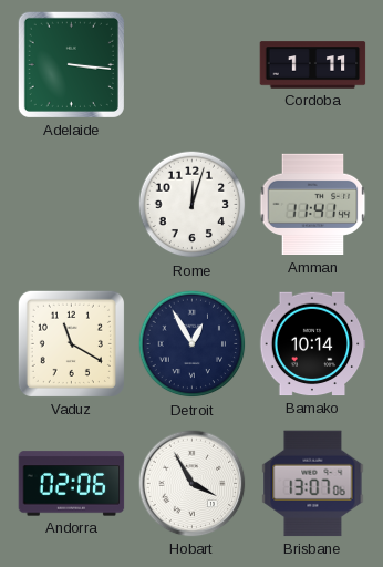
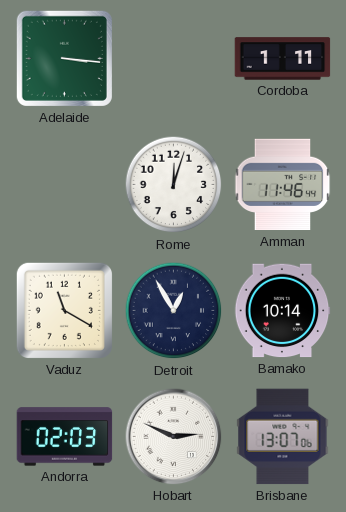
Amman: 11:41 -> 11:46 (283, 185)
Andorra: 02:06 -> 02:03 (65, 437)
Hobart: 3:55 -> 2:49 (174, 437)
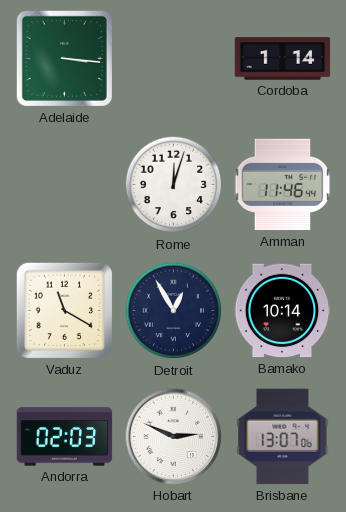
Cordoba: 1:11 -> 1:14 (283, 59)
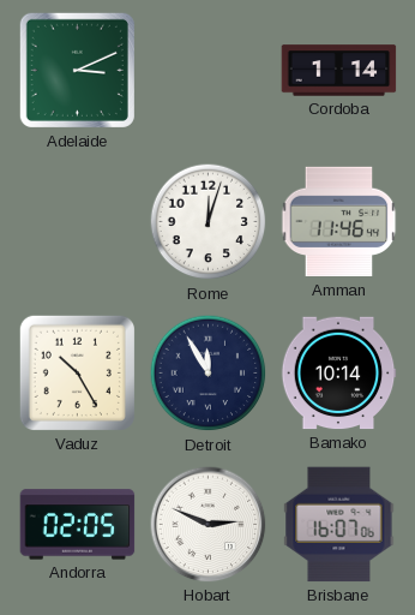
Adelaide: 3:16 -> 3:11 (77, 70)
Vaduz: 11:20 -> 10:25 (77, 372)
Detroit: 12:55 -> 11:55 (209, 374)
Andorra: 02:03 -> 02:05 (78, 525)
Brisbane: 13:07 -> 16:07 (339, 525)
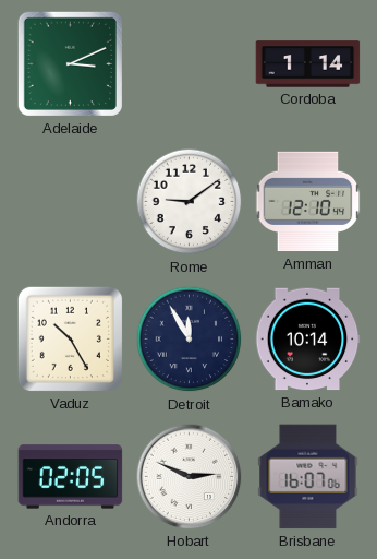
Rome: 12:03 -> 9:09 (190, 202)
Amman: 11:46 -> 12:10 (308, 202)
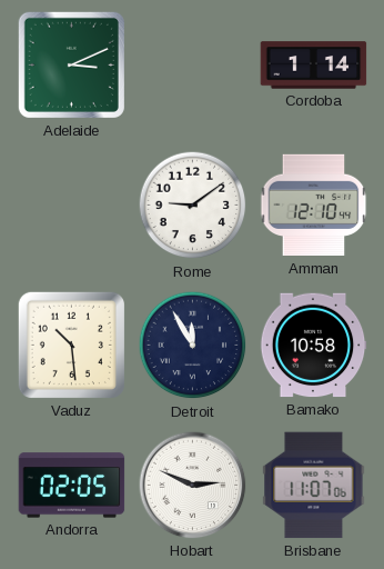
Vaduz: 10:25 -> 10:29 (71, 345)
Bamako: 10:14 -> 10:58 (313, 346)
Brisbane: 16:07 -> 11:07 (314, 486)
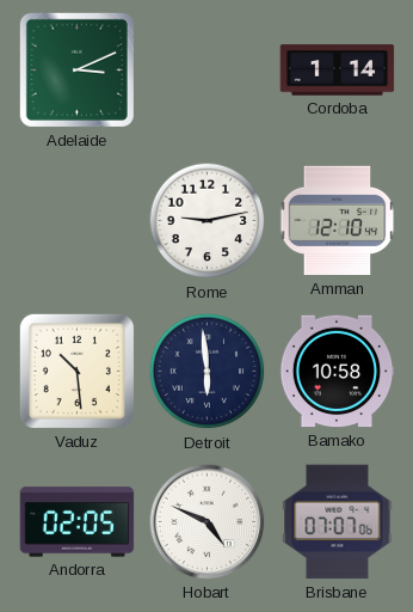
Rome: 9:09 -> 9:13 (208, 221)
Detroit: 11:55 -> 5:59 (208, 372)
Hobart: 2:49 -> 4:49 (208, 522)
Brisbane: 11:07 -> 07:07 (338, 522)
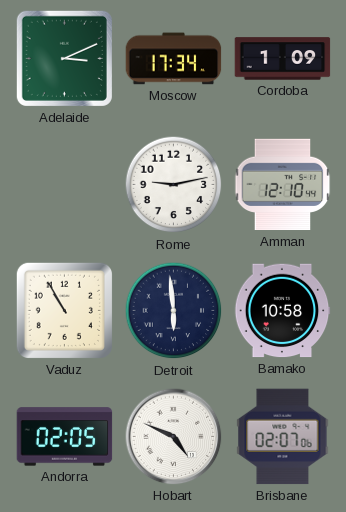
Moscow: none -> 17:34 (174, 59)
Cordoba: 1:14 -> 1:09 (283, 59)
Vaduz: 10:29 -> 10:55 (64, 310)
Brisbane: 07:07 -> 02:07 (283, 437)
